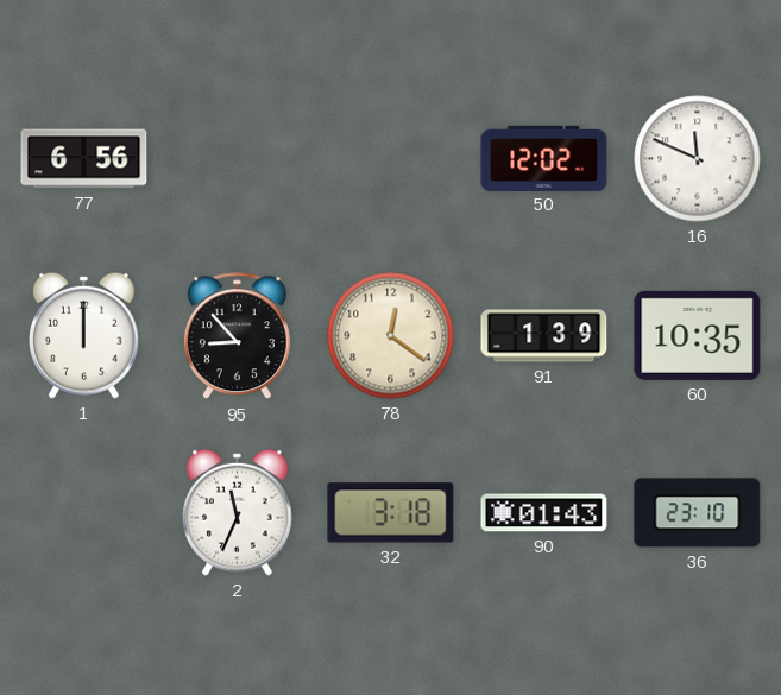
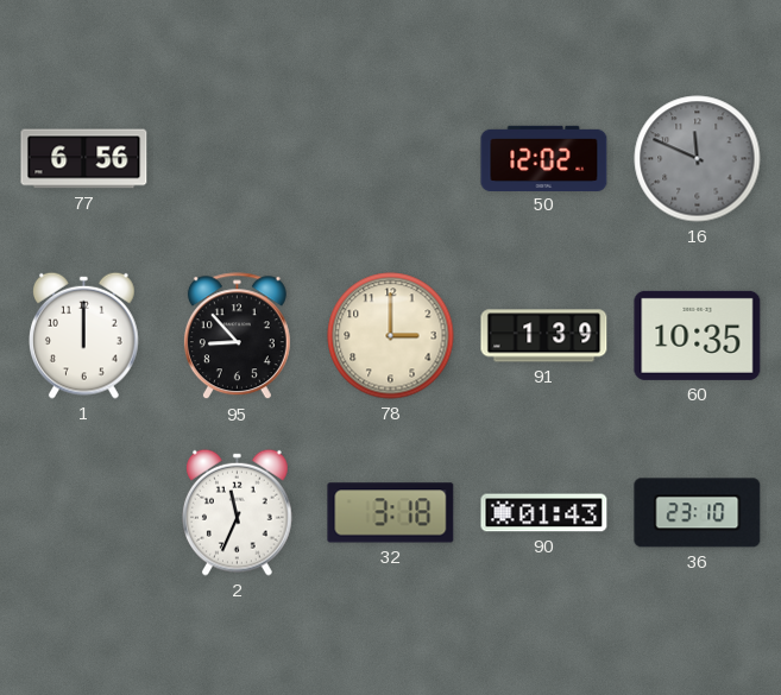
16 dial: white -> grey (698, 159)
78: 12:21 -> 3:00 (391, 336)
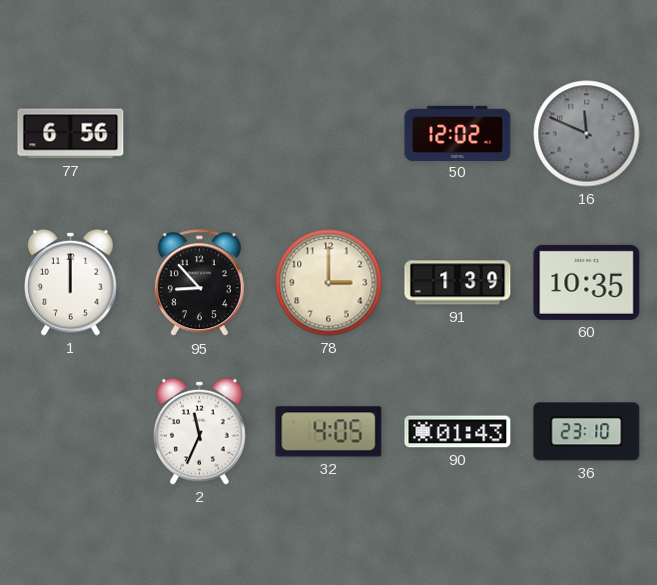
32: 3:18 -> 4:05 (329, 432)
